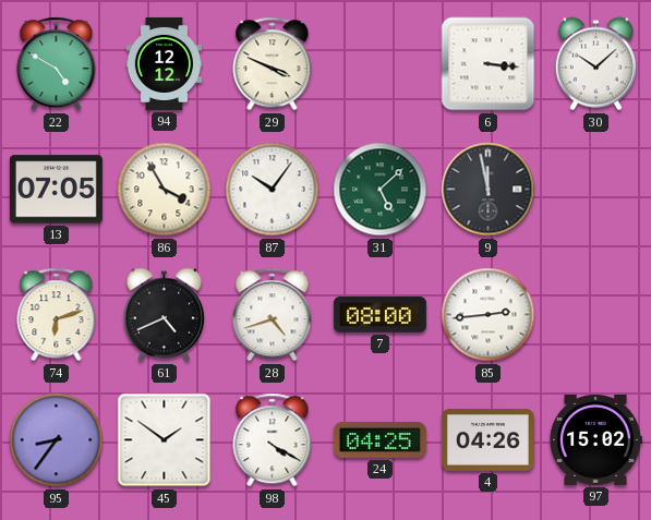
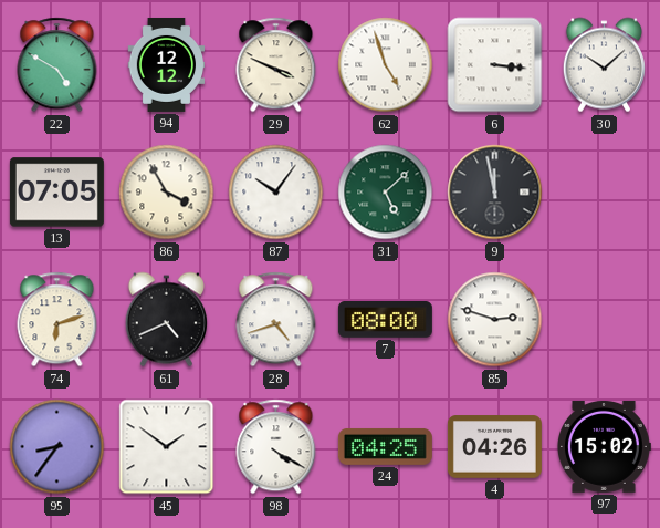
62: none -> 4:57 (386, 65)
85: 2:44 -> 2:48 (495, 320)
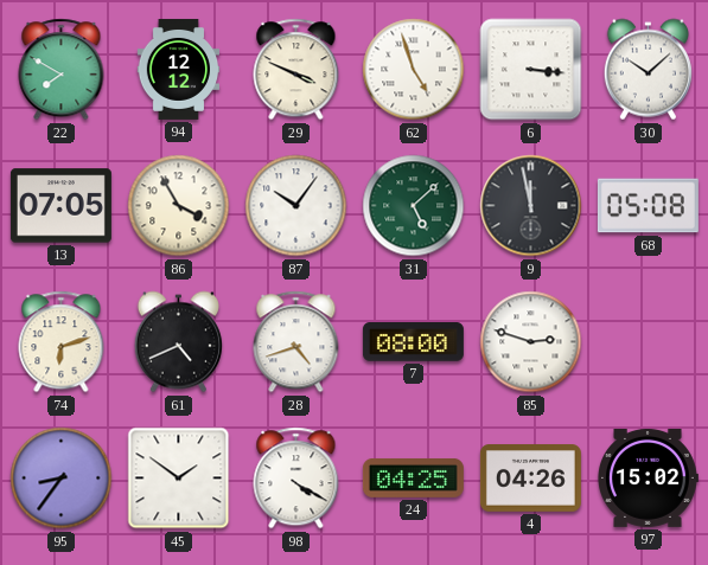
22: 4:50 -> 7:50 (62, 70)
68: none -> 05:08 (648, 206)
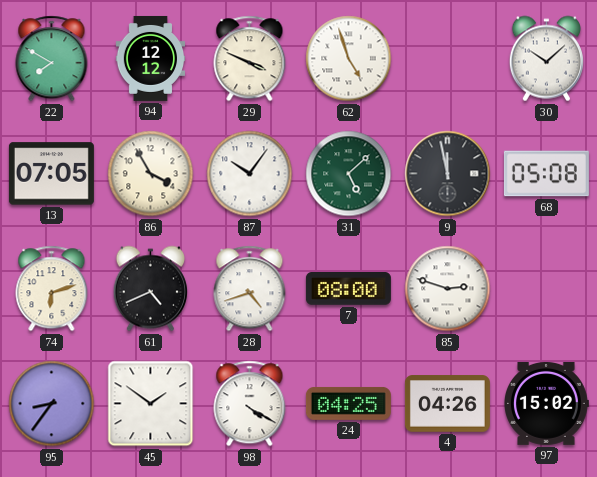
6: 3:16 -> none (531, 70)
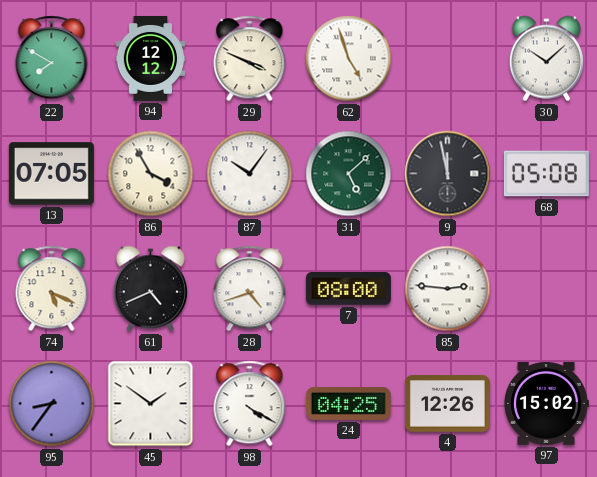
74: 6:12 -> 5:19 (52, 289)
85: 2:48 -> 2:46 (448, 289)
4: 04:26 -> 12:26 (447, 404)
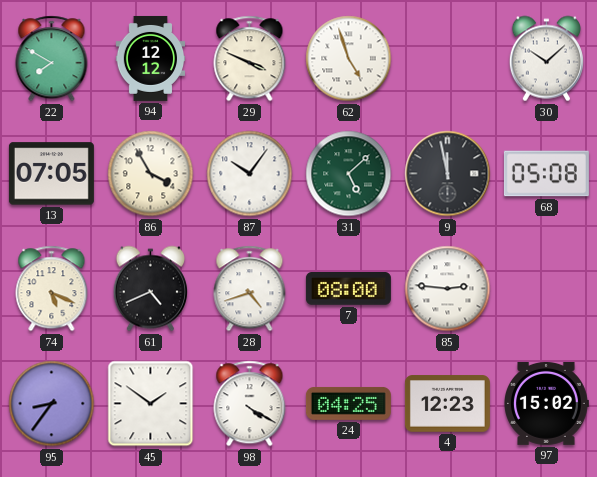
4: 12:26 -> 12:23 (447, 404)
